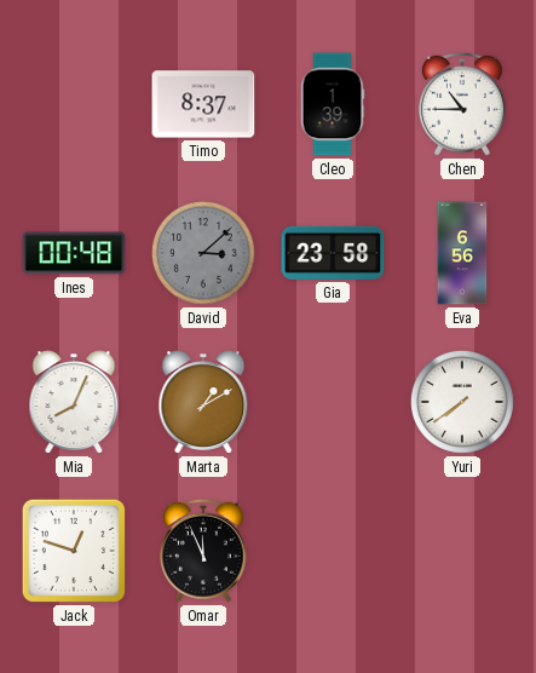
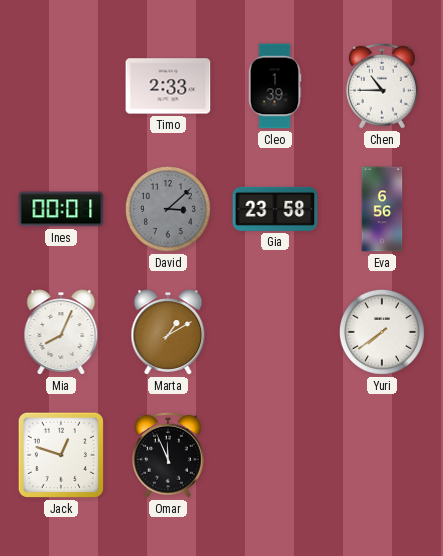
Timo: 8:37 -> 2:33 (168, 86)
Ines: 00:48 -> 00:01 (61, 209)
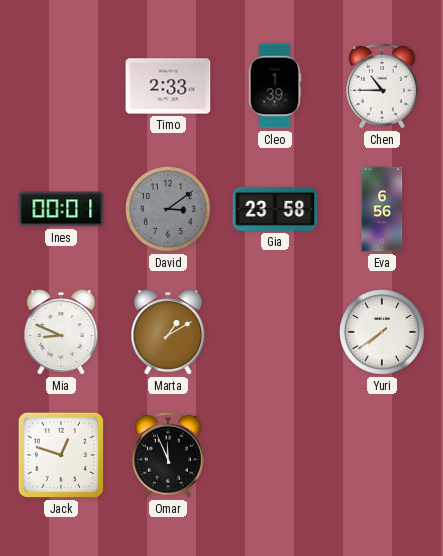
David: 3:08 -> 3:09 (168, 209)
Mia: 8:04 -> 8:49 (61, 332)
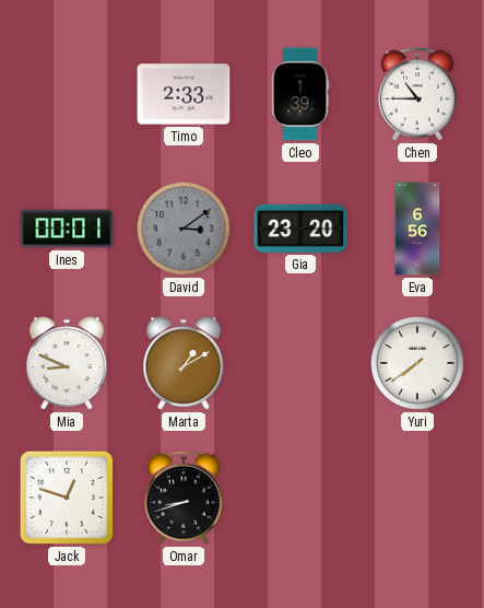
Gia: 23:58 -> 23:20 (300, 229)
Omar: 11:56 -> 8:42 (184, 498)
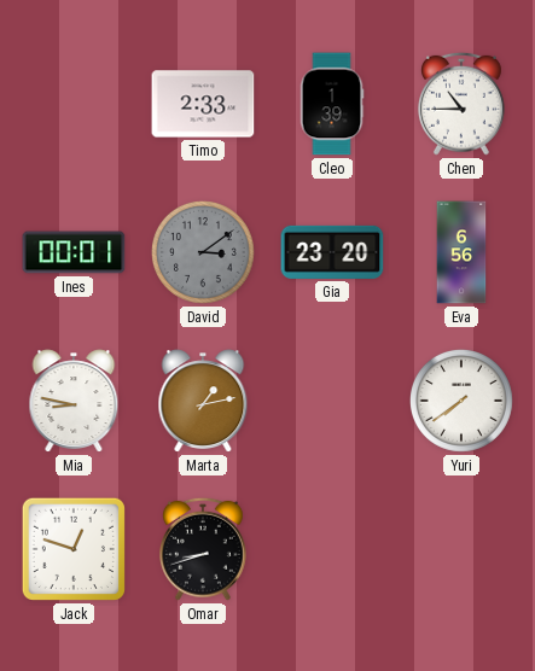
Mia: 8:49 -> 8:47 (74, 401)
Marta: 1:10 -> 1:13 (203, 401)
